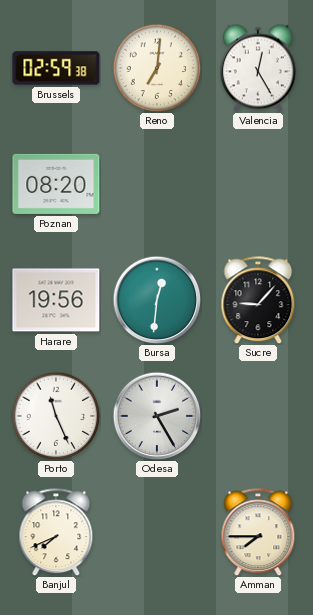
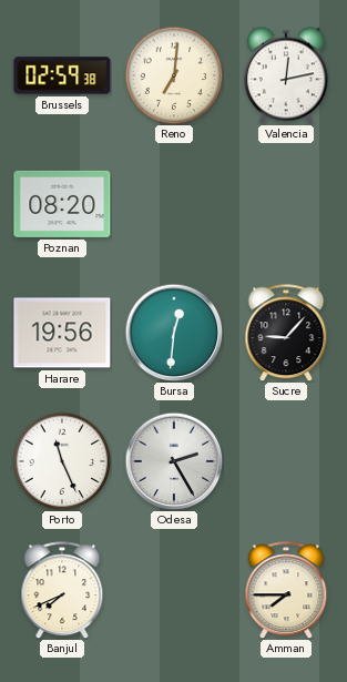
Valencia: 12:25 -> 12:13 (286, 75)
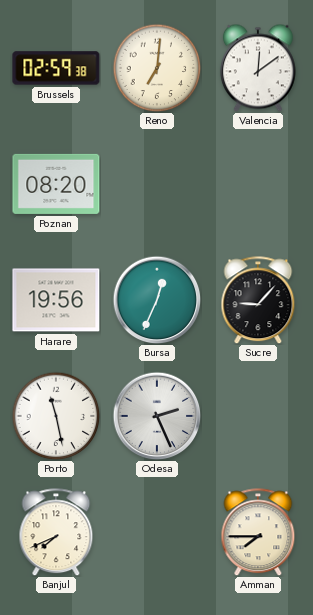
Valencia: 12:13 -> 12:09 (258, 68)
Bursa: 12:31 -> 12:34 (157, 300)
Porto: 11:26 -> 11:28 (56, 416)
Odesa: 2:25 -> 2:26 (157, 416)
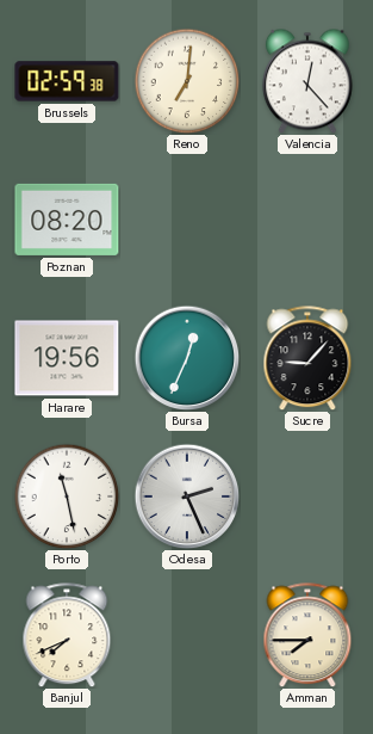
Valencia: 12:09 -> 12:23 (307, 81)
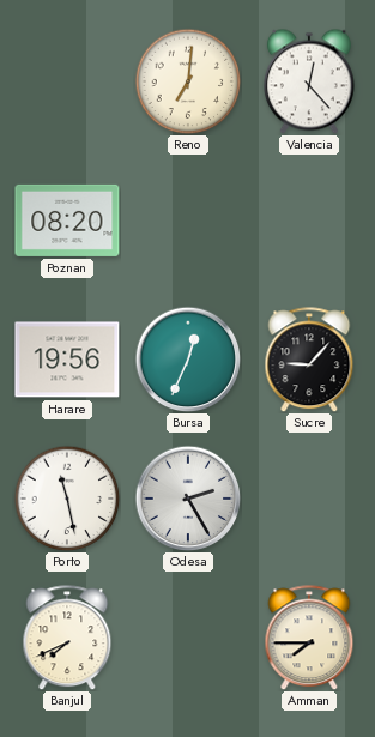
Brussels: 02:59 -> none (67, 81)
Odesa: 2:26 -> 2:25 (188, 499)
